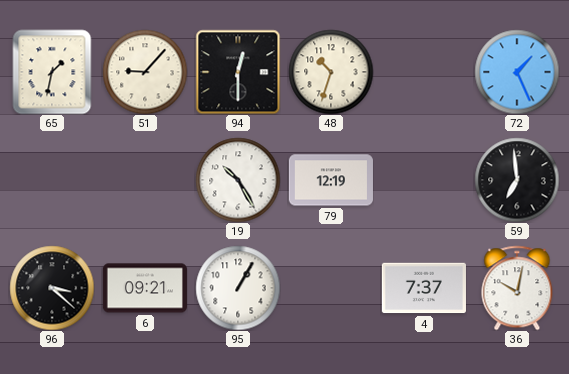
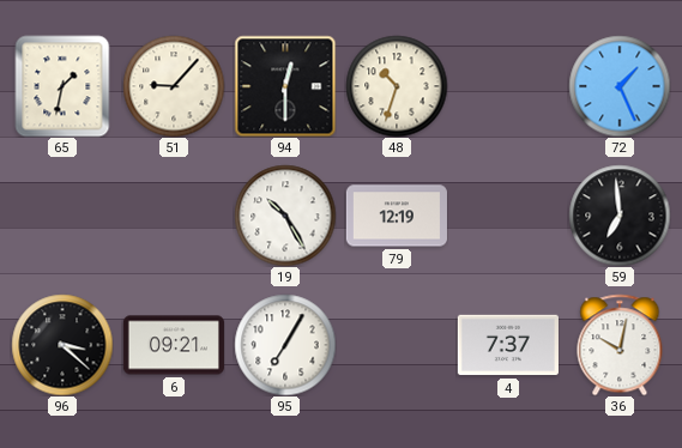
95: 1:05 -> 7:05 (285, 345)
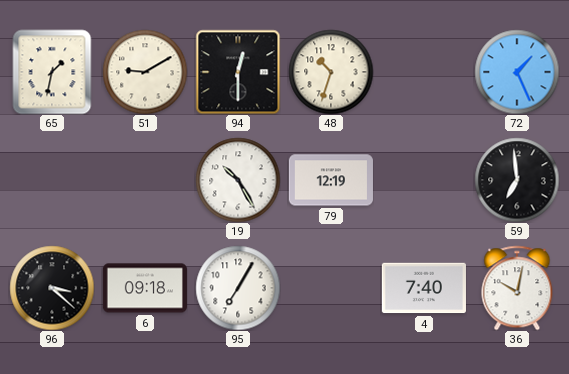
51: 9:07 -> 9:10 (145, 72)
6: 09:21 -> 09:18 (145, 288)
4: 7:37 -> 7:40 (424, 288)
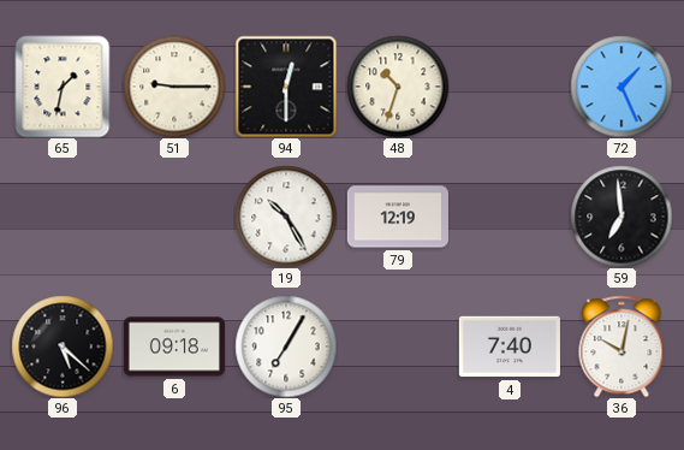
51: 9:10 -> 9:15 (174, 87)
96: 3:22 -> 5:22 (63, 347)
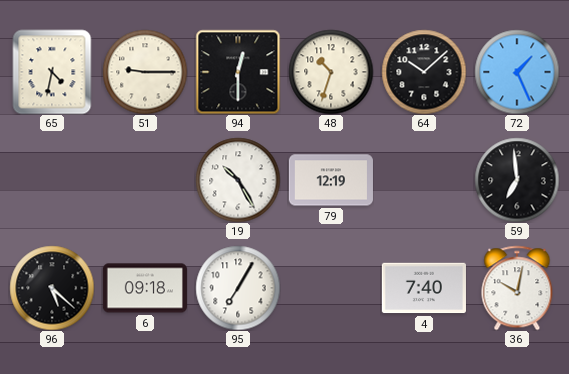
65: 1:32 -> 4:32 (52, 72)
64: none -> 10:08 (424, 72)
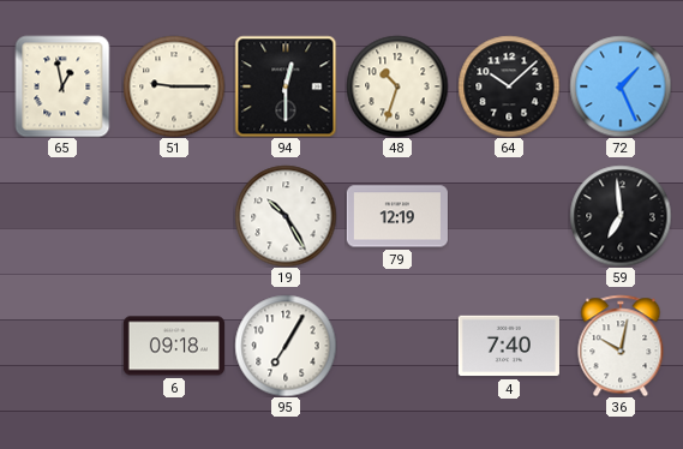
65: 4:32 -> 12:58 (62, 86)
96: 5:22 -> none (52, 288)
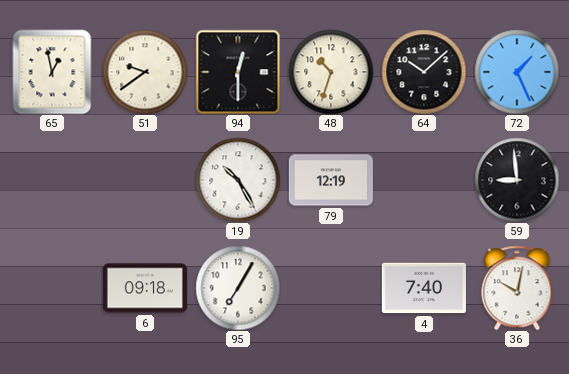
51: 9:15 -> 9:39 (145, 72)
59: 6:59 -> 8:59 (517, 180)
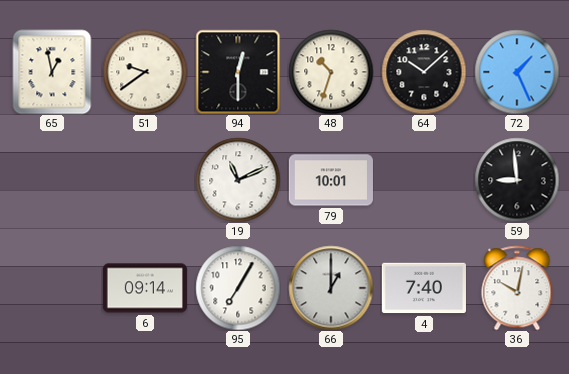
19: 10:25 -> 11:11 (238, 180)
79: 12:19 -> 10:01 (331, 180)
6: 09:18 -> 09:14 (145, 288)
66: none -> 1:00 (331, 288)
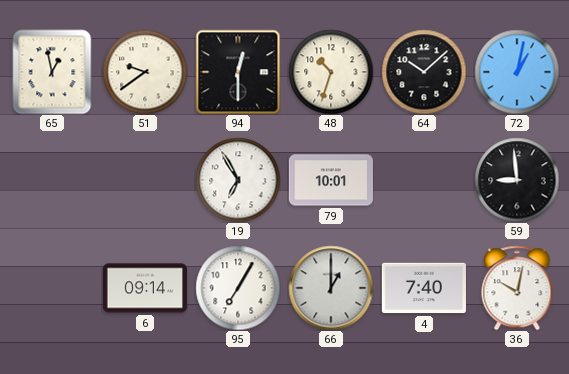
72: 1:26 -> 1:02 (517, 72)
19: 11:11 -> 6:55 (238, 180)
